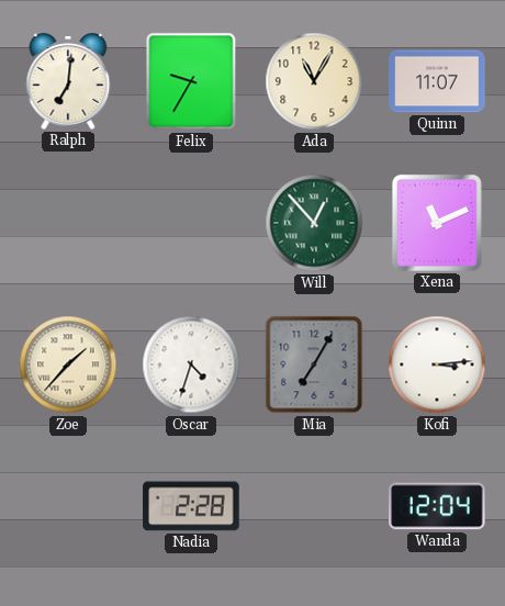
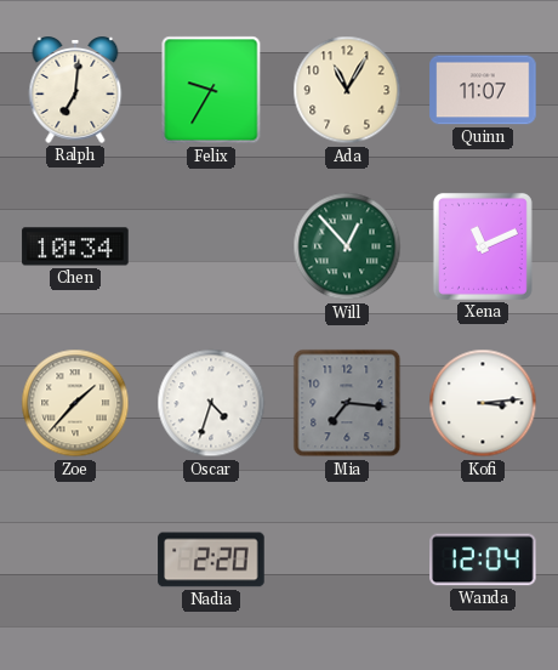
Chen: none -> 10:34 (75, 246)
Mia: 7:05 -> 7:16 (347, 403)
Nadia: 2:28 -> 2:20 (211, 560)
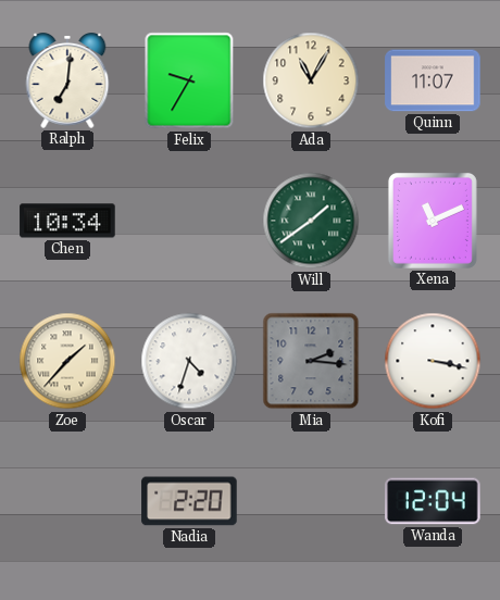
Will: 12:53 -> 1:39 (311, 221)
Mia: 7:16 -> 2:16 (311, 361)
Kofi: 3:14 -> 3:17 (433, 361)
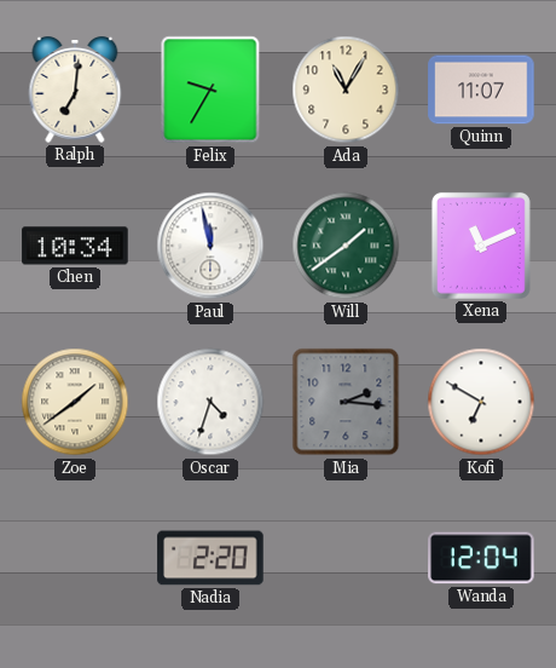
Paul: none -> 11:58 (210, 246)
Zoe: 1:37 -> 1:39 (75, 402)
Kofi: 3:17 -> 6:50 (481, 402)
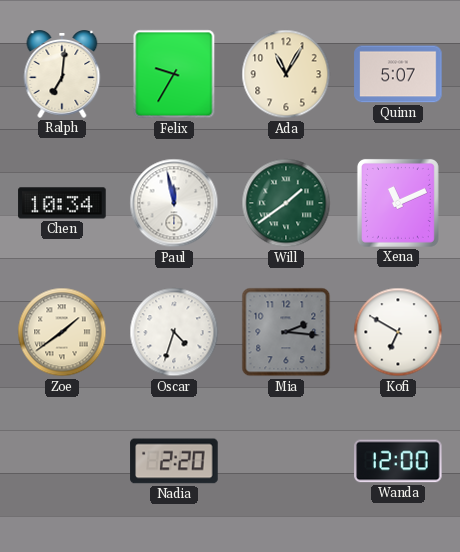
Quinn: 11:07 -> 5:07 (398, 74)
Wanda: 12:04 -> 12:00 (398, 461)
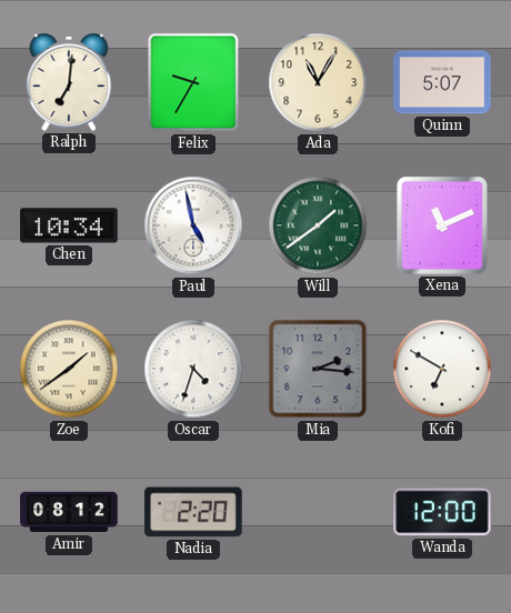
Paul: 11:58 -> 4:58 (193, 225)
Amir: none -> 08:12 (69, 512)
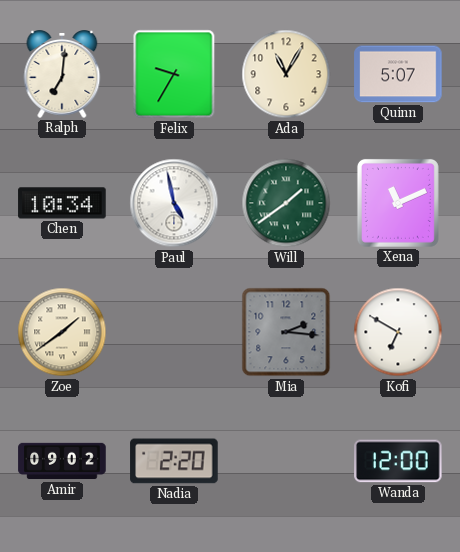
Oscar: 4:33 -> none (193, 369)
Amir: 08:12 -> 09:02 (62, 461)
